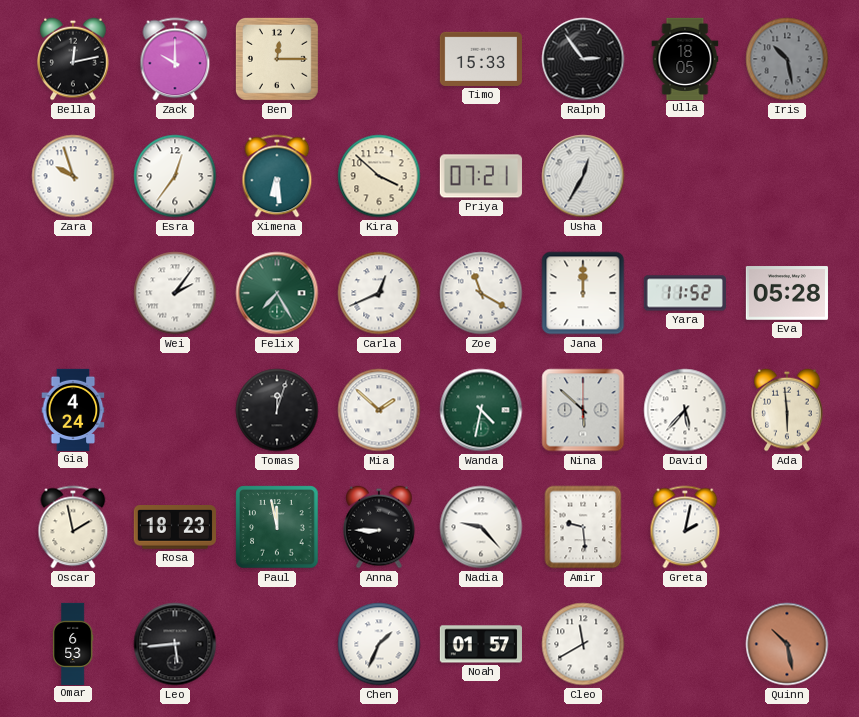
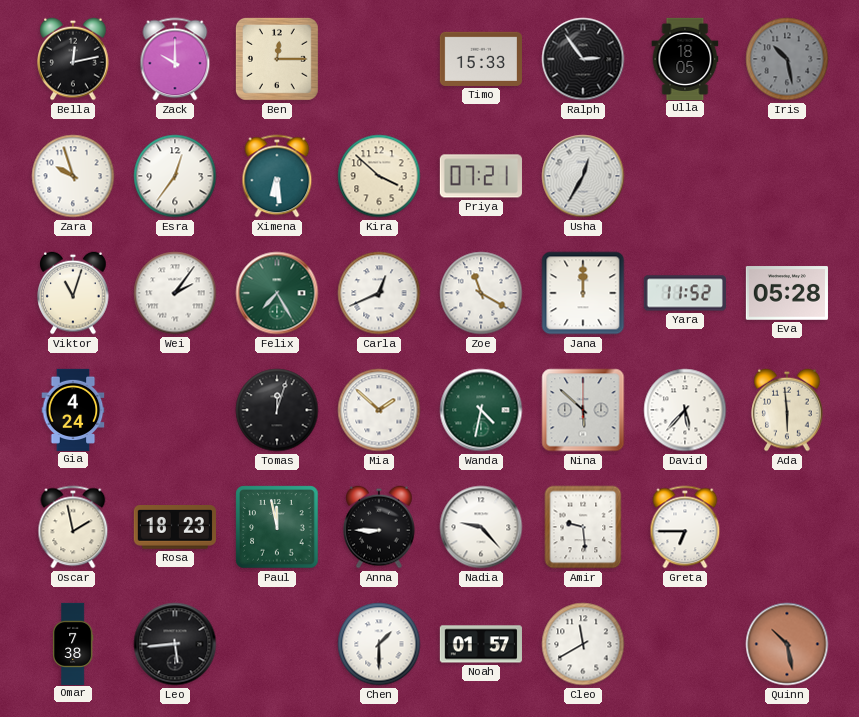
Viktor: none -> 11:03 (73, 293)
Greta: 2:02 -> 6:45 (685, 527)
Omar: 6:53 -> 7:38 (73, 643)
Chen: 1:34 -> 1:30 (379, 644)
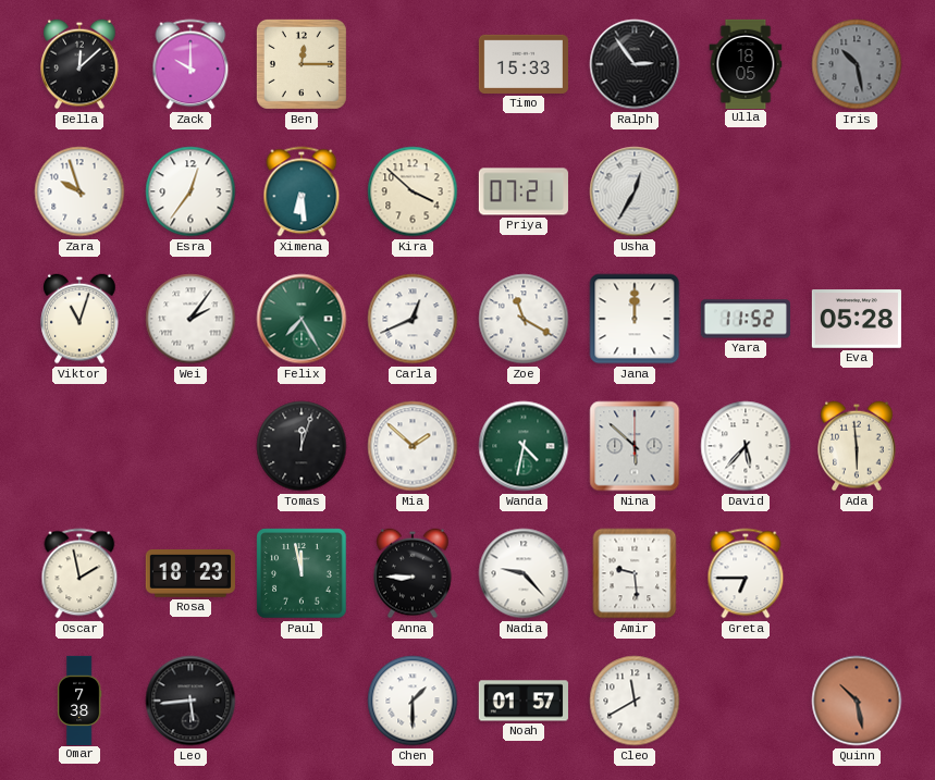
Bella: 12:13 -> 12:08 (79, 64)
Gia: 4:24 -> none (73, 409)
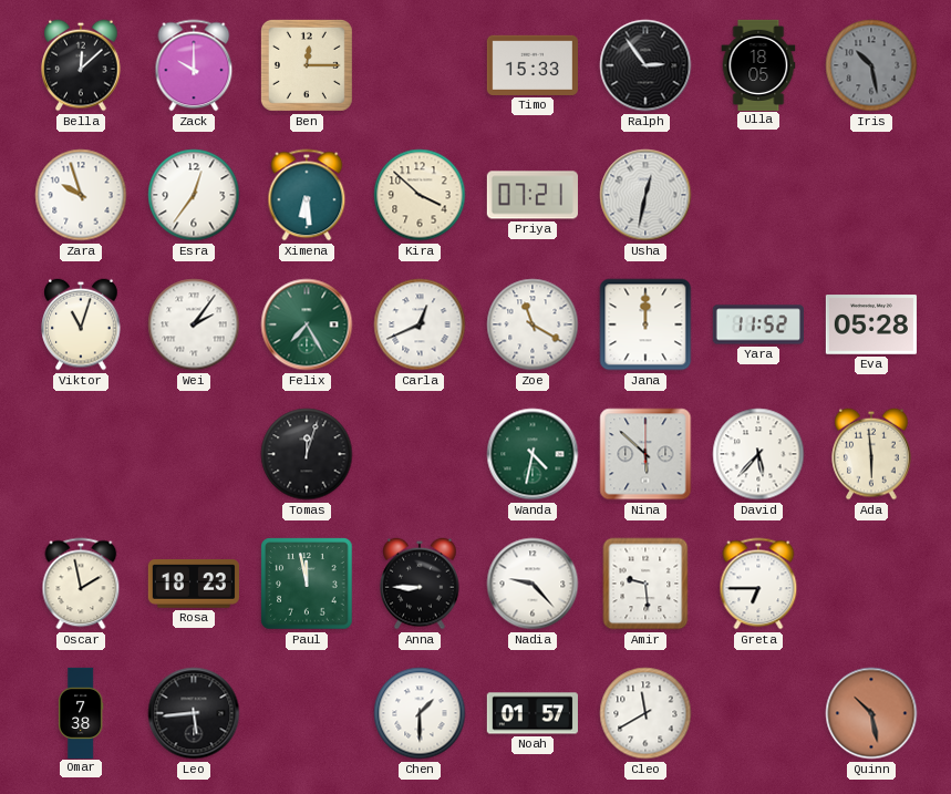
Usha: 12:35 -> 12:32 (645, 195)
Mia: 1:52 -> none (413, 446)
